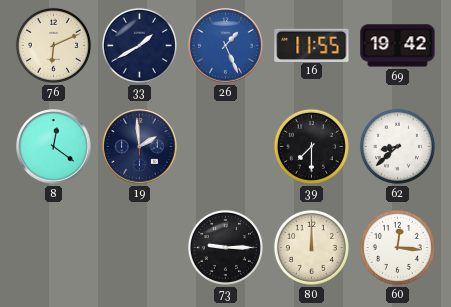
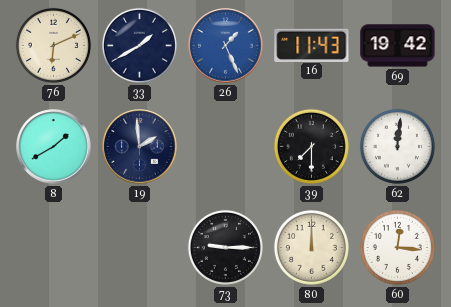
16: 11:55 -> 11:43 (312, 45)
8: 12:21 -> 1:40 (54, 147)
62: 8:38 -> 12:01 (397, 146)
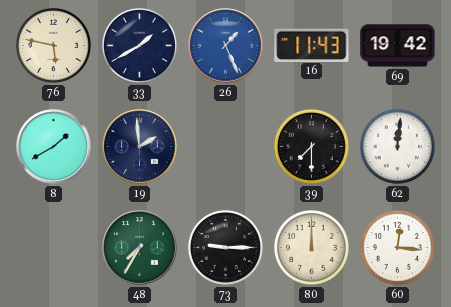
76: 6:11 -> 5:47 (53, 45)
48: none -> 7:35 (140, 248)
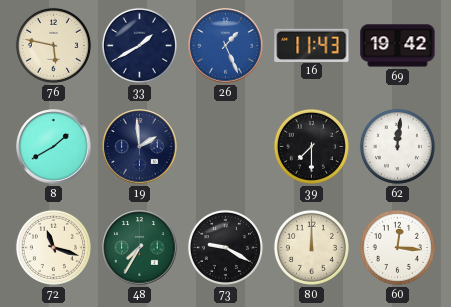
72: none -> 11:18 (53, 247)
73: 9:15 -> 9:20 (225, 247)
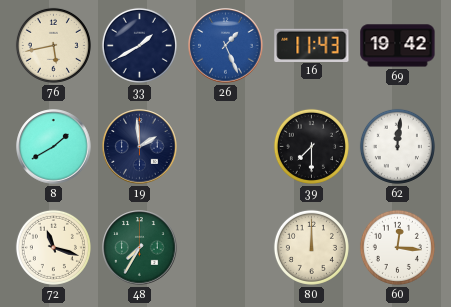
76: 5:47 -> 5:43 (53, 45)
73: 9:20 -> none (225, 247)
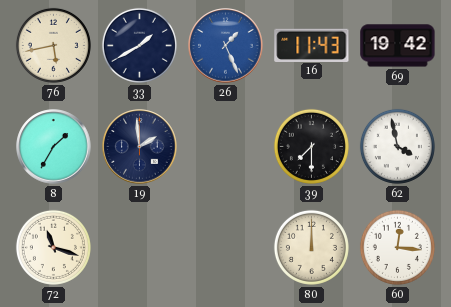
8: 1:40 -> 1:35 (54, 147)
62: 12:01 -> 3:58 (397, 146)
48: 7:35 -> none (140, 248)
